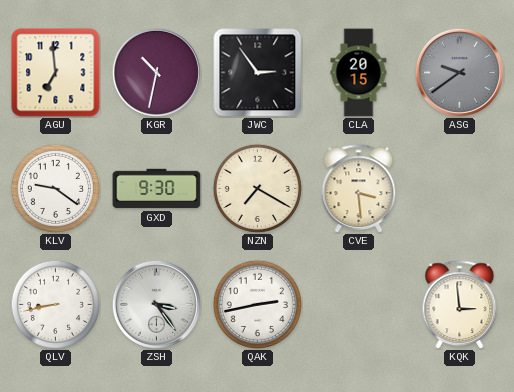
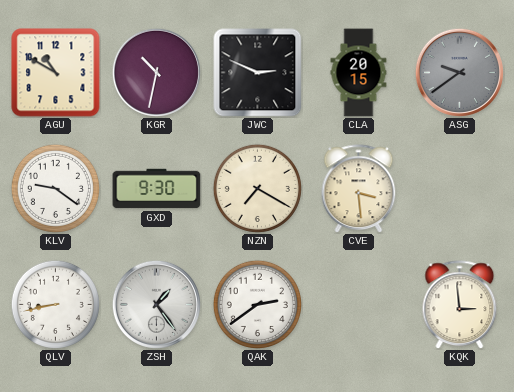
AGU: 6:59 -> 10:50 (56, 73)
JWC: 2:54 -> 2:49 (258, 73)
ZSH: 3:24 -> 1:24 (156, 304)
QAK: 2:43 -> 2:39 (257, 304)
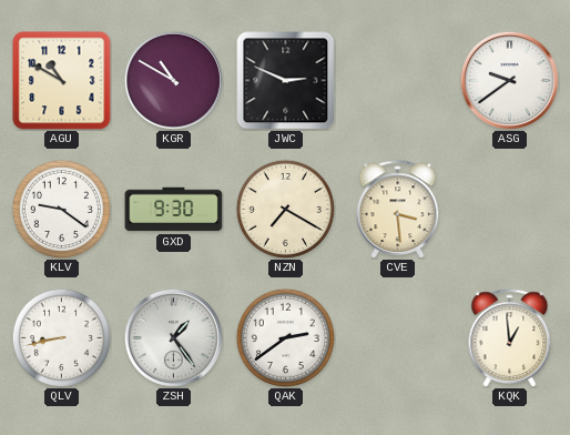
KGR: 10:32 -> 10:50 (173, 80)
CLA: 20:15 -> none (359, 73)
ASG dial: grey -> white (509, 80)
KQK: 2:59 -> 12:59 (510, 338)
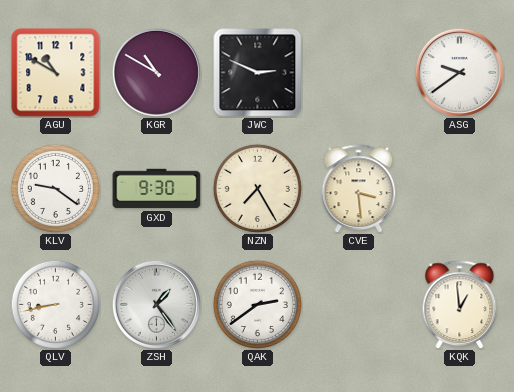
NZN: 7:20 -> 7:25 (257, 188)
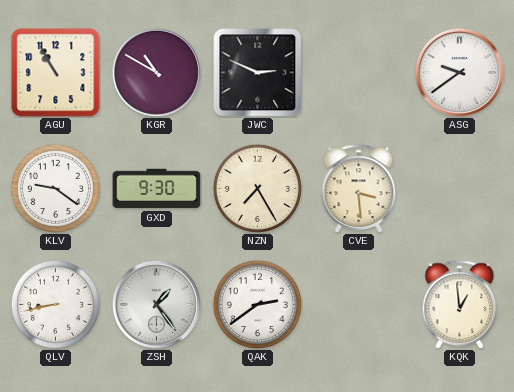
AGU: 10:50 -> 10:55 (56, 73)
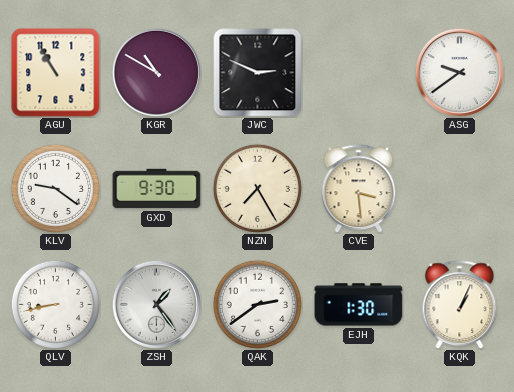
EJH: none -> 1:30 (359, 305)
KQK: 12:59 -> 1:04 (460, 305)
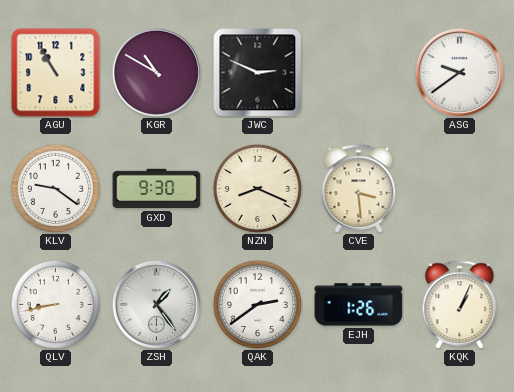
NZN: 7:25 -> 8:19 (257, 188)
EJH: 1:30 -> 1:26 (359, 305)
